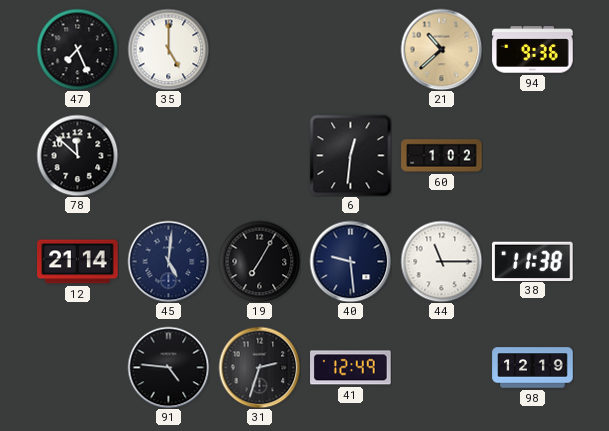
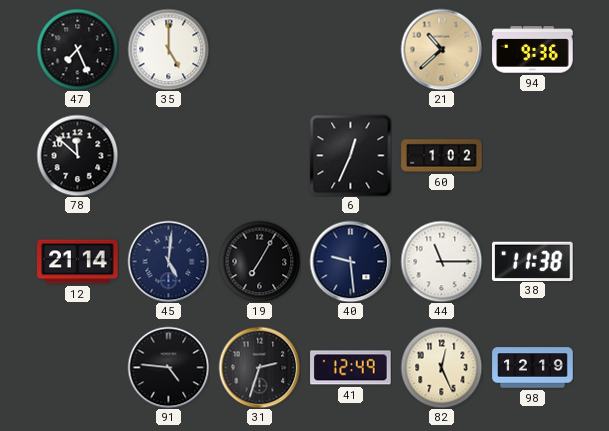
6: 12:31 -> 12:34 (350, 155)
82: none -> 12:26 (441, 367)
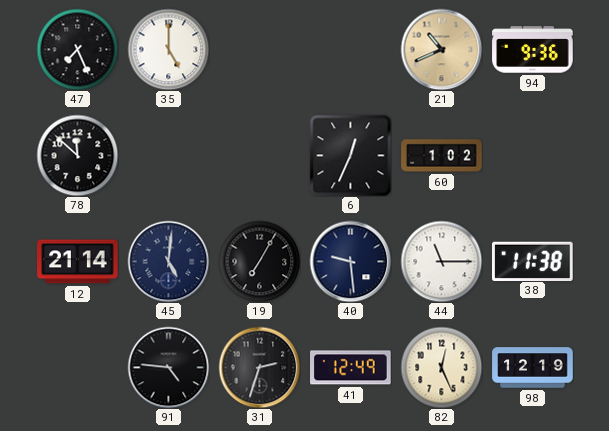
21: 10:38 -> 10:41 (441, 49)
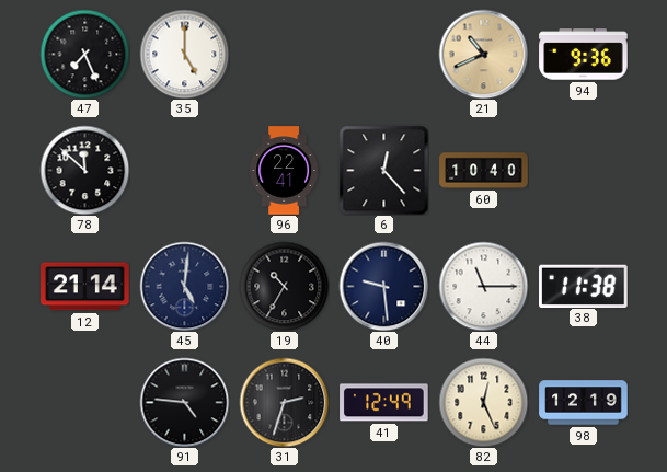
96: none -> 22:41 (285, 171)
6: 12:34 -> 12:23 (383, 170)
60: 1:02 -> 10:40 (484, 171)
19: 7:05 -> 10:35 (284, 286)
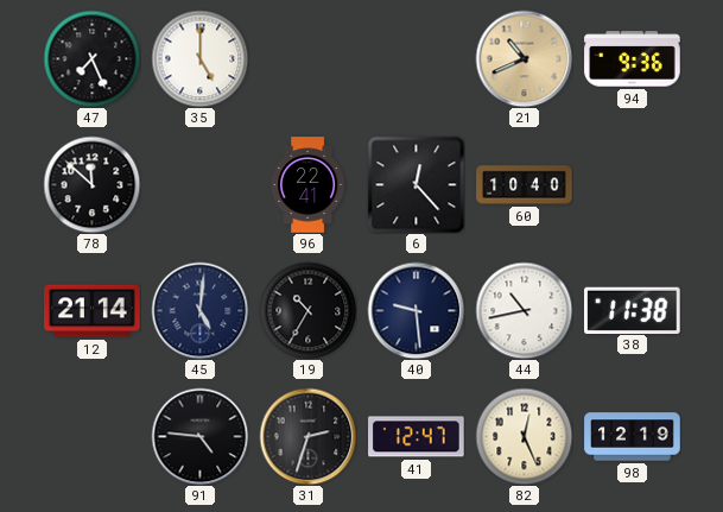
44: 11:15 -> 10:43 (524, 310)
41: 12:49 -> 12:47 (417, 437)
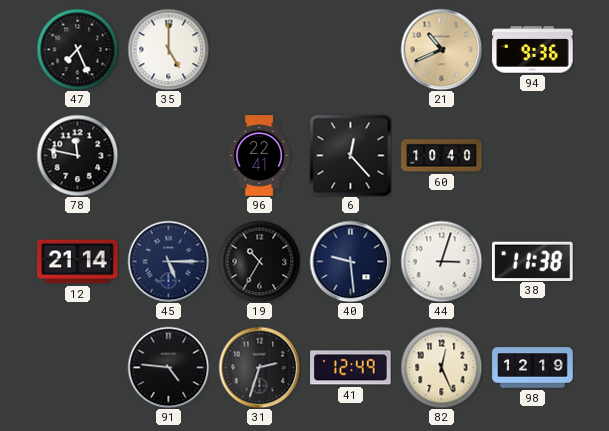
78: 11:52 -> 11:47 (77, 155)
45: 5:01 -> 5:15 (168, 261)
44: 10:43 -> 3:03 (441, 261)
41: 12:47 -> 12:49 (351, 368)
